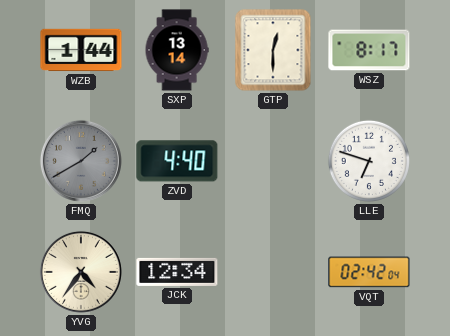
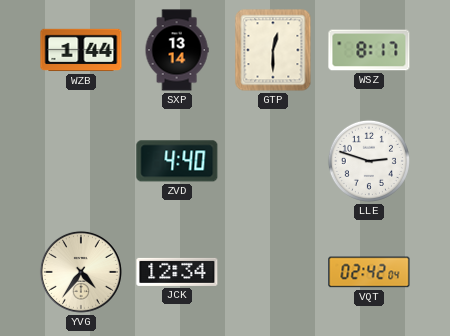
FMQ: 1:40 -> none (81, 161)
LLE: 6:48 -> 2:48 (369, 161)
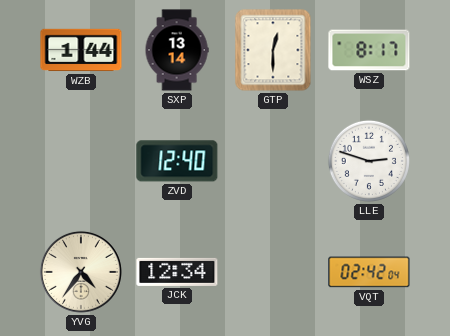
ZVD: 4:40 -> 12:40 (177, 161)
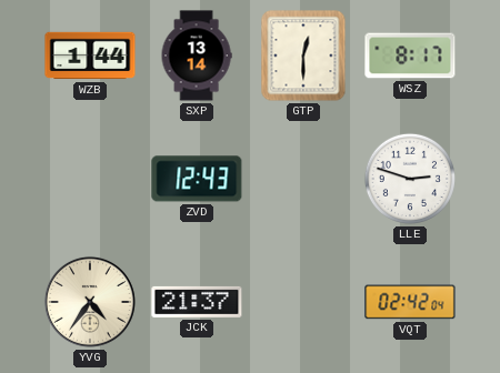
ZVD: 12:40 -> 12:43 (197, 179)
JCK: 12:34 -> 21:37 (197, 302)
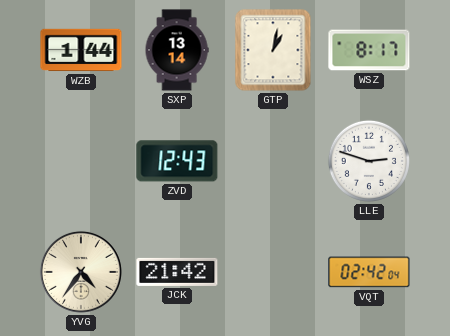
GTP: 12:30 -> 1:02 (273, 50)
JCK: 21:37 -> 21:42 (177, 272)
